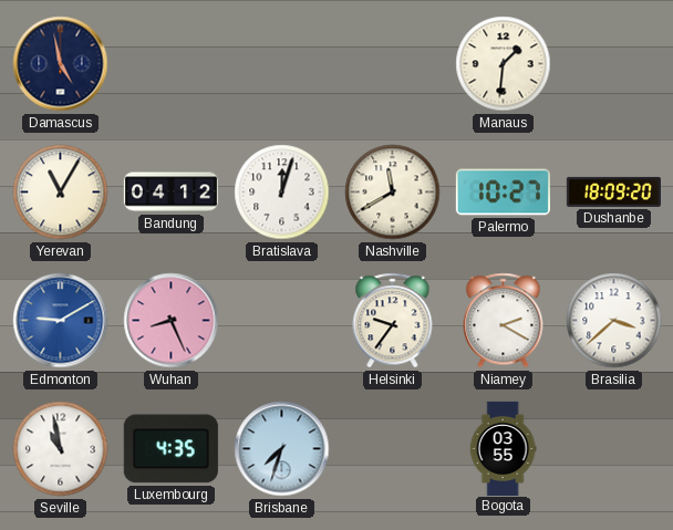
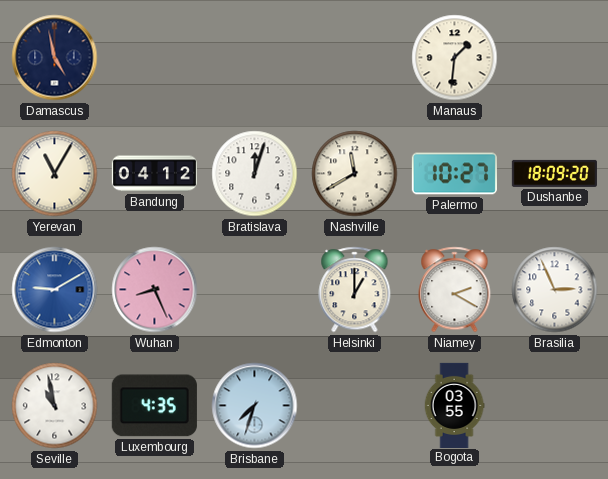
Helsinki: 9:36 -> 1:00 (355, 290)
Brasilia: 3:38 -> 2:56 (555, 290)
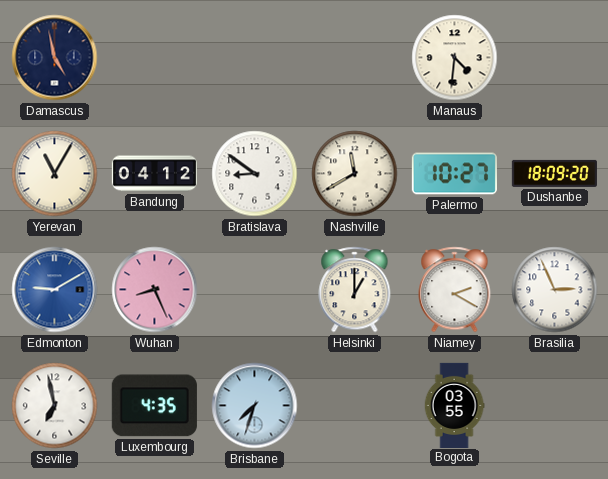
Manaus: 1:31 -> 4:31 (455, 58)
Bratislava: 12:03 -> 8:51 (255, 174)
Seville: 10:58 -> 6:58 (55, 406)
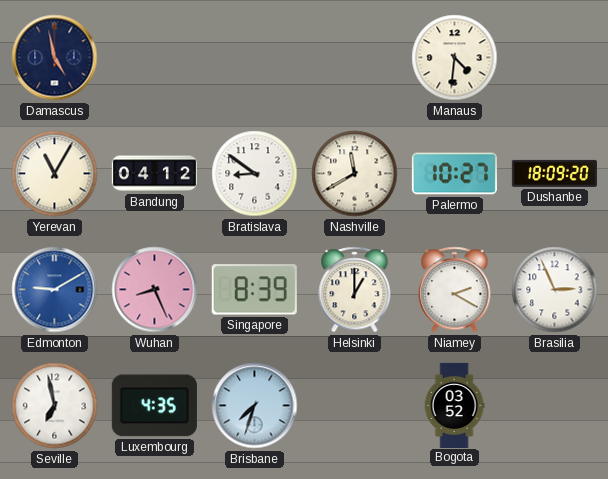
Singapore: none -> 8:39 (254, 290)
Bogota: 03:55 -> 03:52 (454, 405)
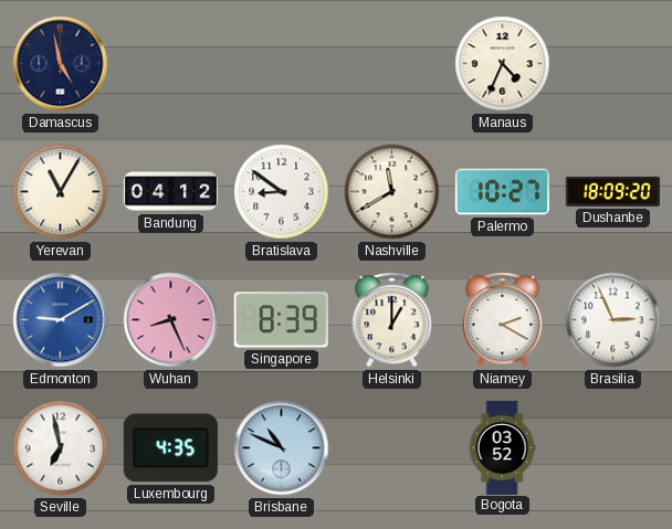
Manaus: 4:31 -> 4:34 (503, 64)
Brisbane: 7:33 -> 10:49 (282, 448)
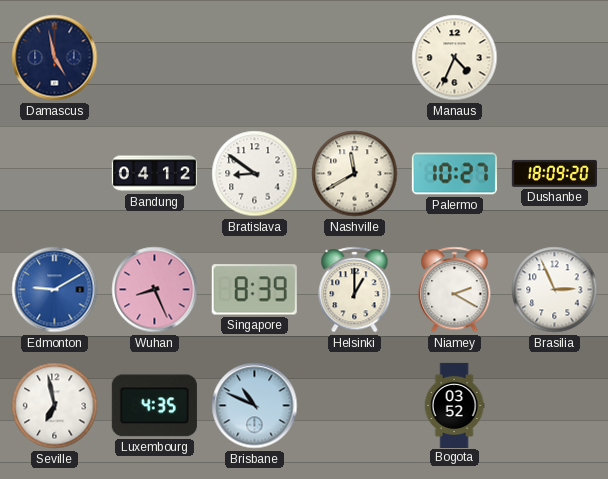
Yerevan: 11:05 -> none (61, 192)
